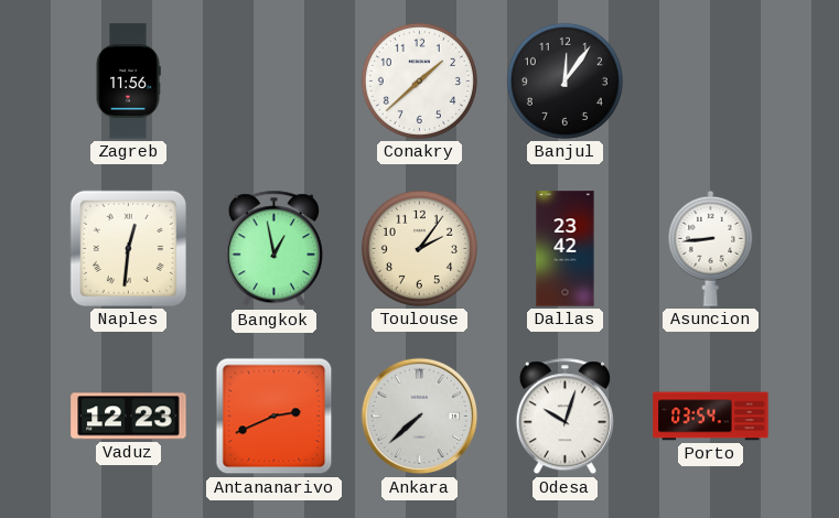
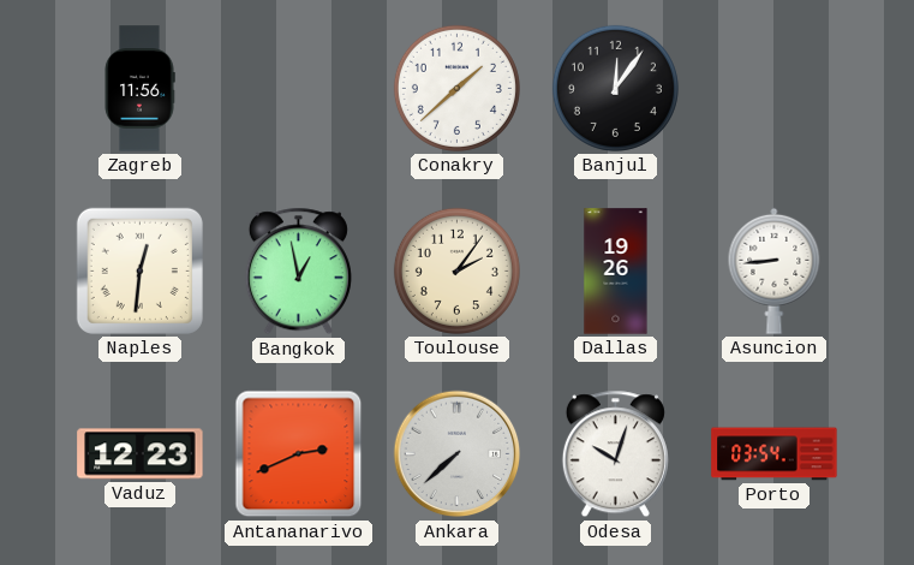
Dallas: 23:42 -> 19:26 (616, 272)
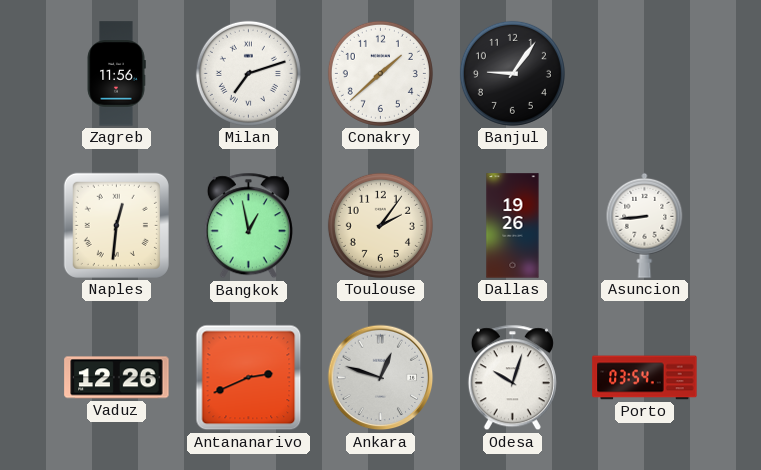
Milan: none -> 7:12 (248, 73)
Banjul: 12:06 -> 9:06 (512, 73)
Vaduz: 12:23 -> 12:26 (117, 378)
Ankara: 7:38 -> 12:48 (381, 378)
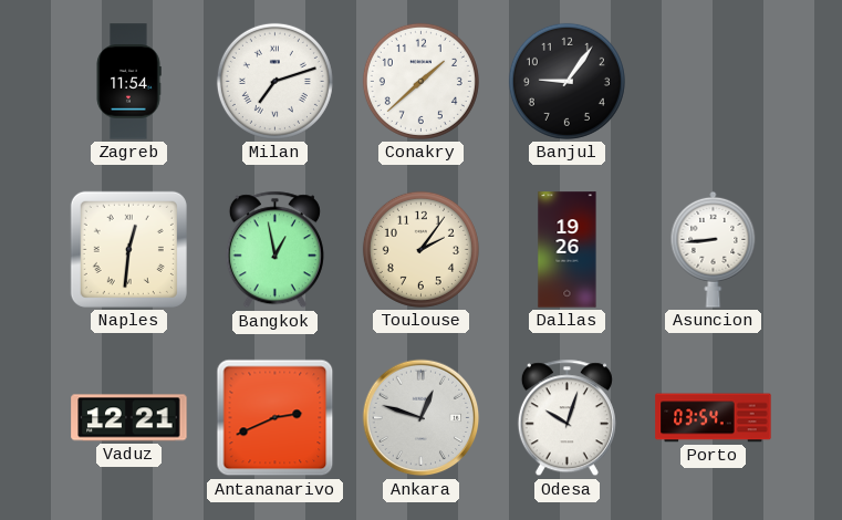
Zagreb: 11:56 -> 11:54 (128, 82)
Vaduz: 12:26 -> 12:21 (129, 418)
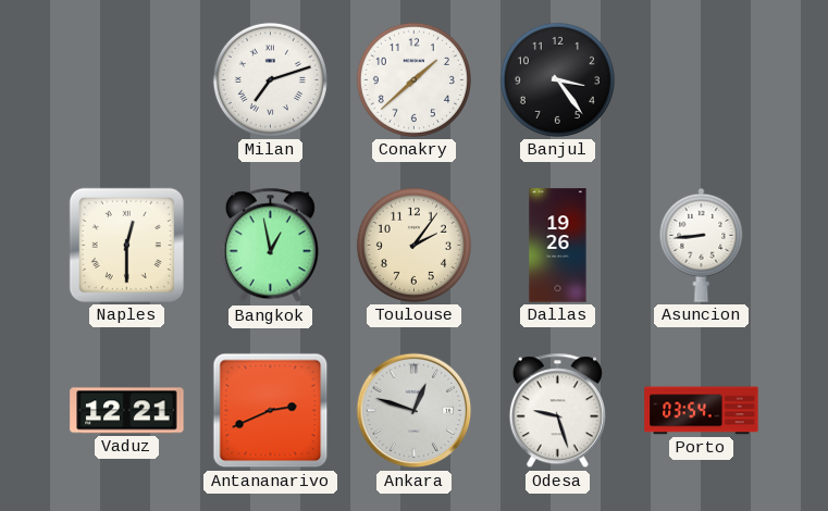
Zagreb: 11:54 -> none (128, 82)
Banjul: 9:06 -> 3:24 (557, 79)
Naples: 12:31 -> 12:30 (126, 245)
Odesa: 10:03 -> 9:27 (557, 411)
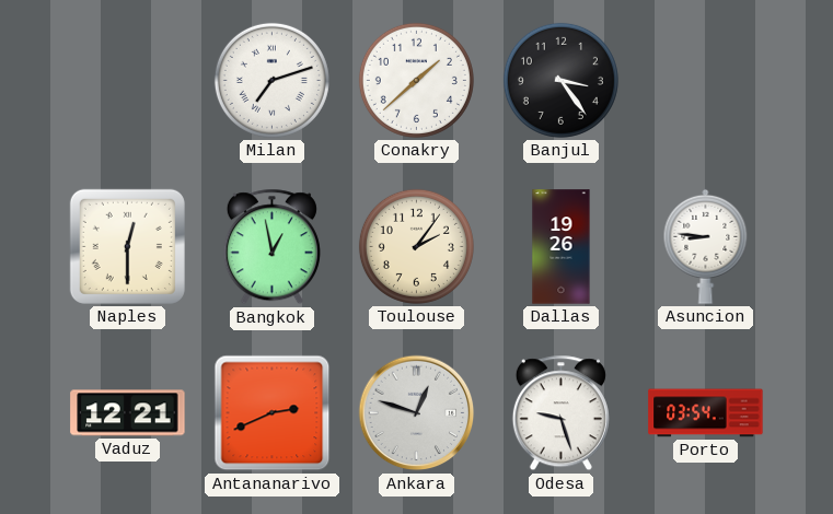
Asuncion: 8:44 -> 8:46 (706, 246)
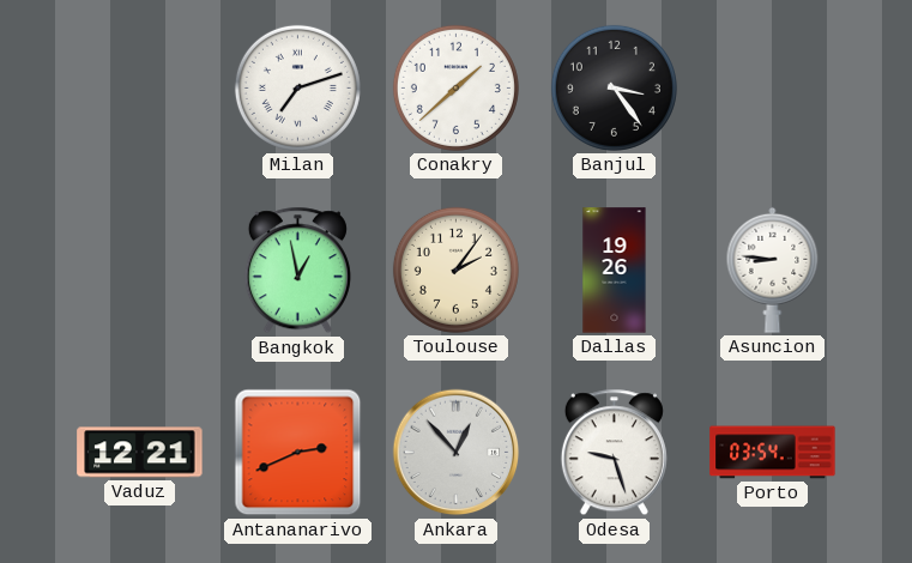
Naples: 12:30 -> none (127, 246)
Ankara: 12:48 -> 12:53 (457, 453)
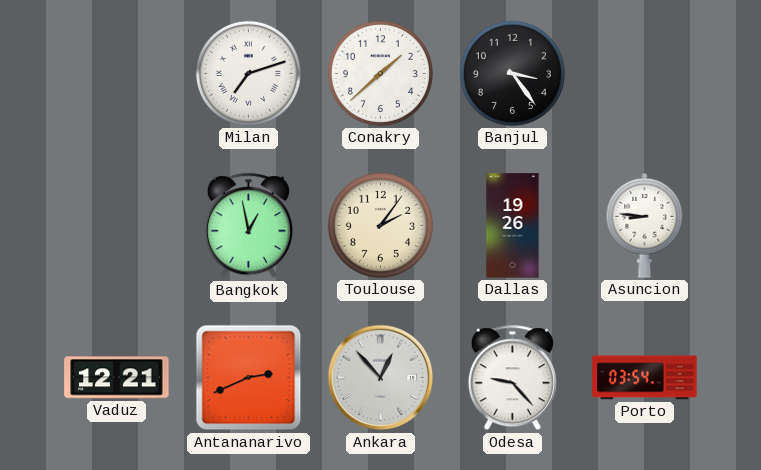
Odesa: 9:27 -> 9:23 (512, 378)
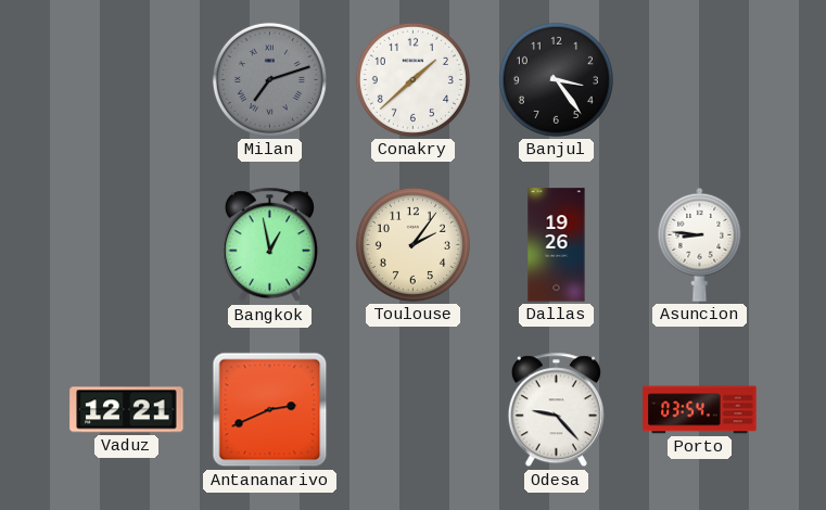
Milan dial: white -> grey (269, 79)
Ankara: 12:53 -> none (381, 378)
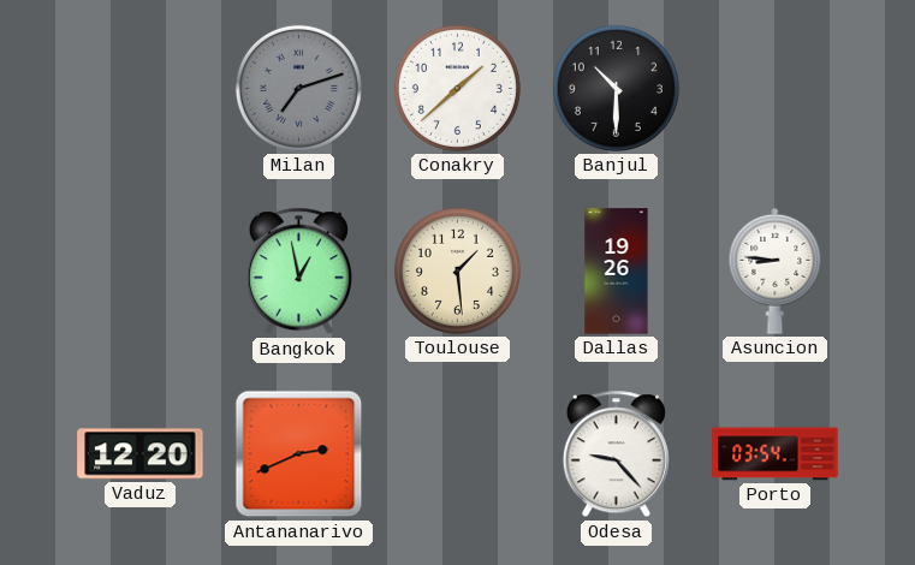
Banjul: 3:24 -> 10:30 (616, 88)
Toulouse: 2:06 -> 1:29 (457, 270)
Vaduz: 12:21 -> 12:20 (141, 454)
